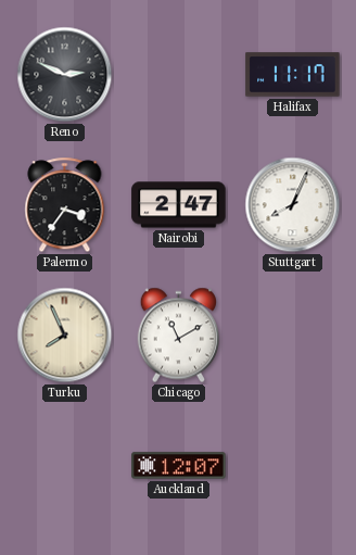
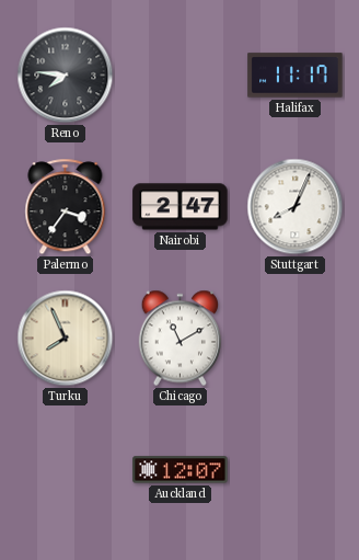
Reno: 2:49 -> 7:46 (66, 76)
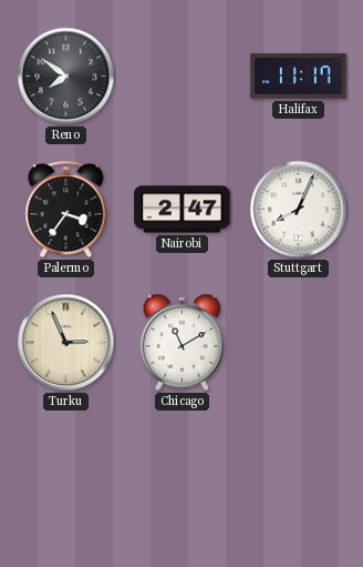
Reno: 7:46 -> 7:51 (66, 77)
Turku: 7:56 -> 2:56 (66, 343)
Auckland: 12:07 -> none (181, 470)
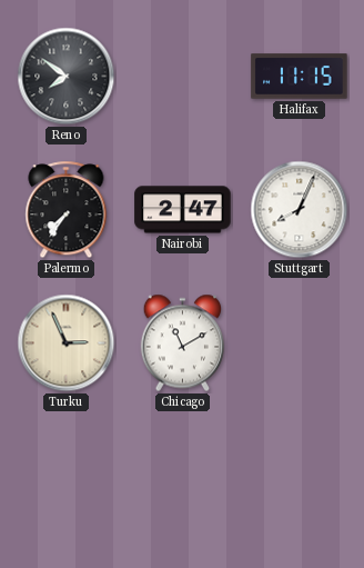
Halifax: 11:17 -> 11:15 (300, 77)
Palermo: 3:36 -> 7:36 (67, 210)
